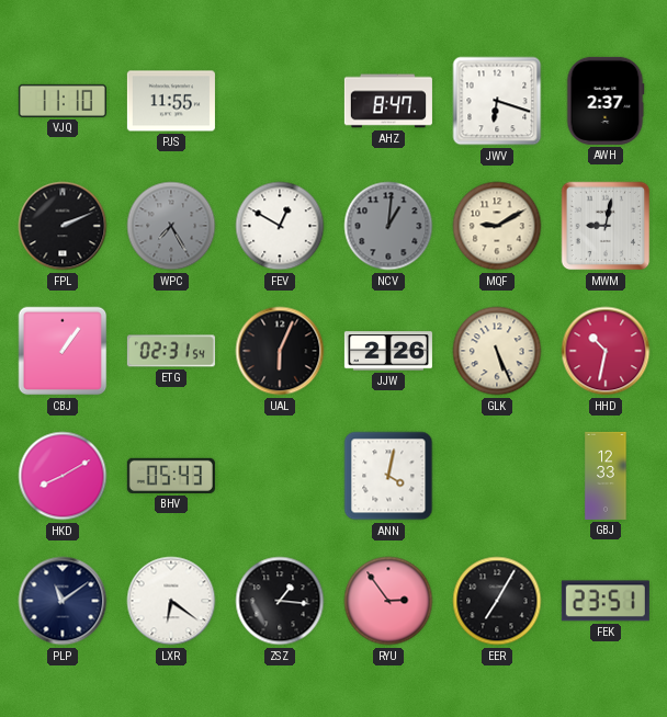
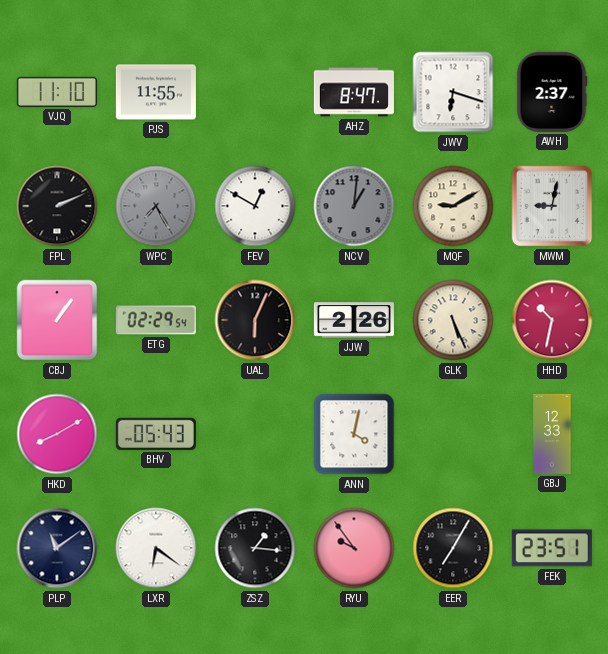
ETG: 02:31 -> 02:29 (156, 320)
RYU: 2:54 -> 9:54 (354, 548)
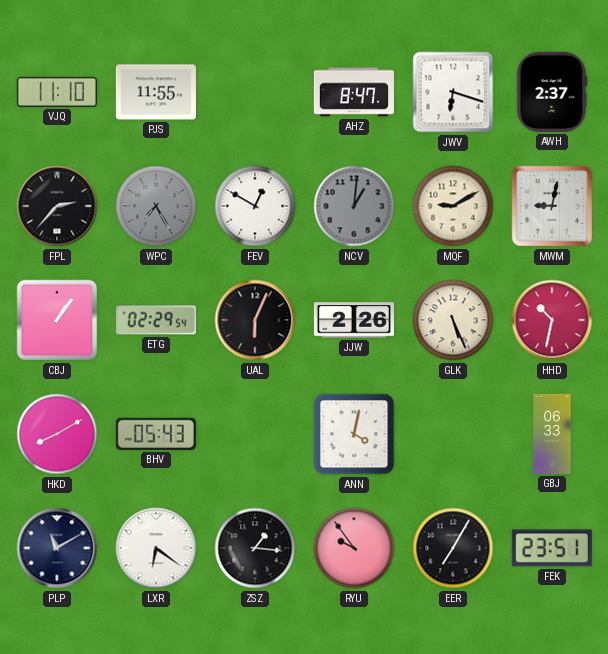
FPL: 2:11 -> 2:37 (57, 206)
GBJ: 12:33 -> 06:33 (552, 434)
PLP: 11:09 -> 11:10 (57, 548)
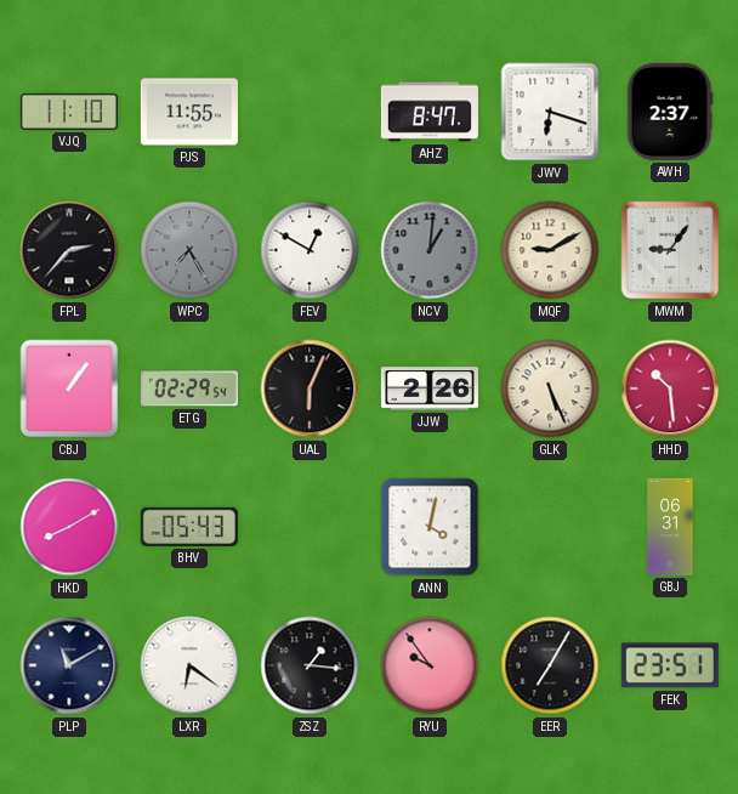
MWM: 9:02 -> 9:06 (670, 250)
HHD: 10:32 -> 10:29 (670, 389)
GBJ: 06:33 -> 06:31 (670, 527)
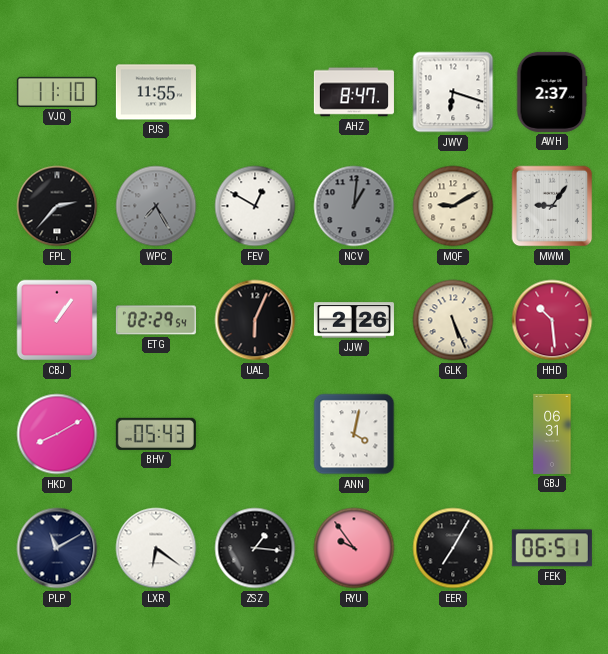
FEK: 23:51 -> 06:51 (552, 548)
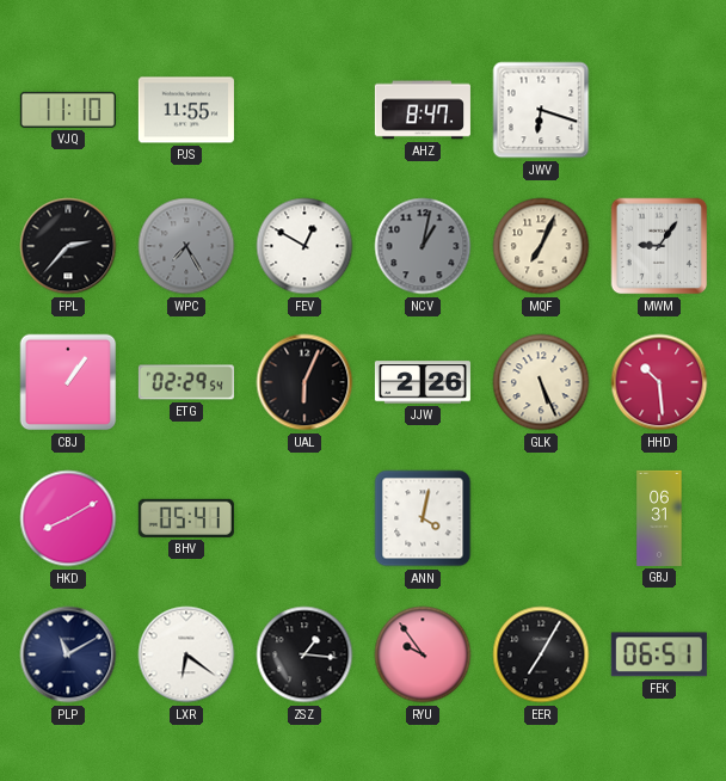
AWH: 2:37 -> none (552, 92)
NCV: 1:01 -> 1:02 (423, 246)
MQF: 9:10 -> 7:04 (541, 246)
BHV: 05:43 -> 05:41 (186, 518)
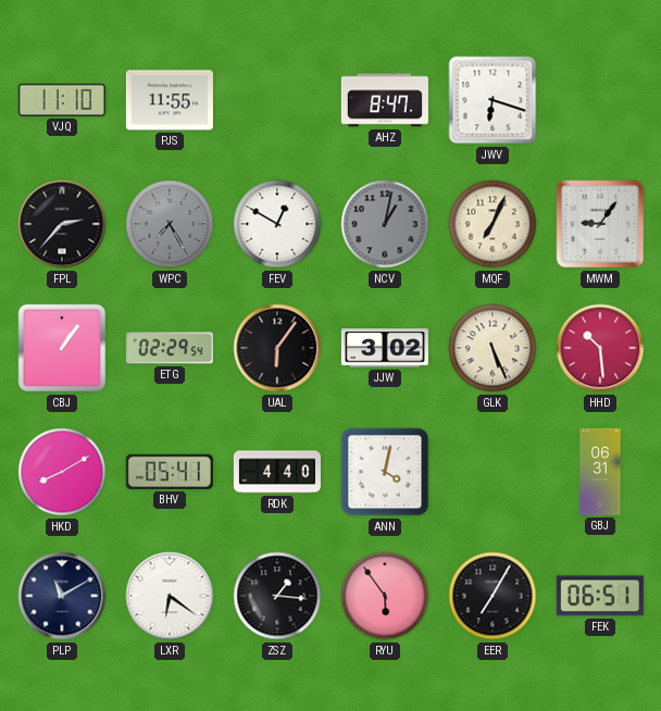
UAL: 6:04 -> 6:06 (277, 348)
JJW: 2:26 -> 3:02 (385, 348)
RDK: none -> 4:40 (277, 472)
RYU: 9:54 -> 5:54 (385, 596)
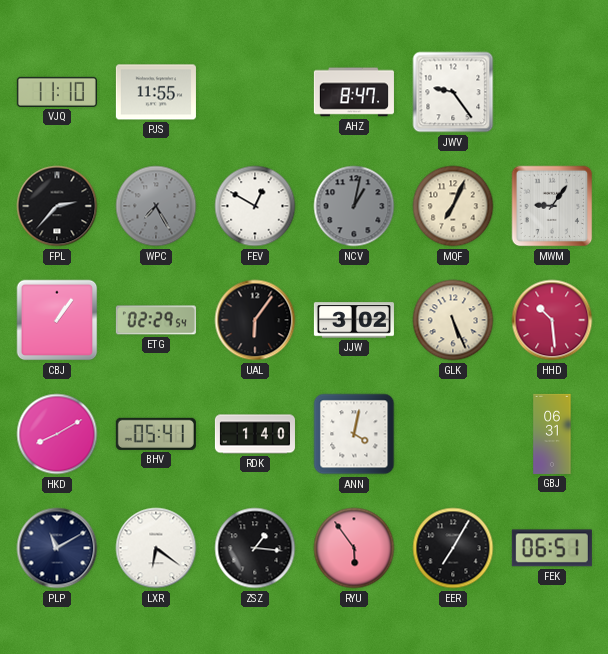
JWV: 6:18 -> 9:24 (453, 92)
RDK: 4:40 -> 1:40 (255, 434)
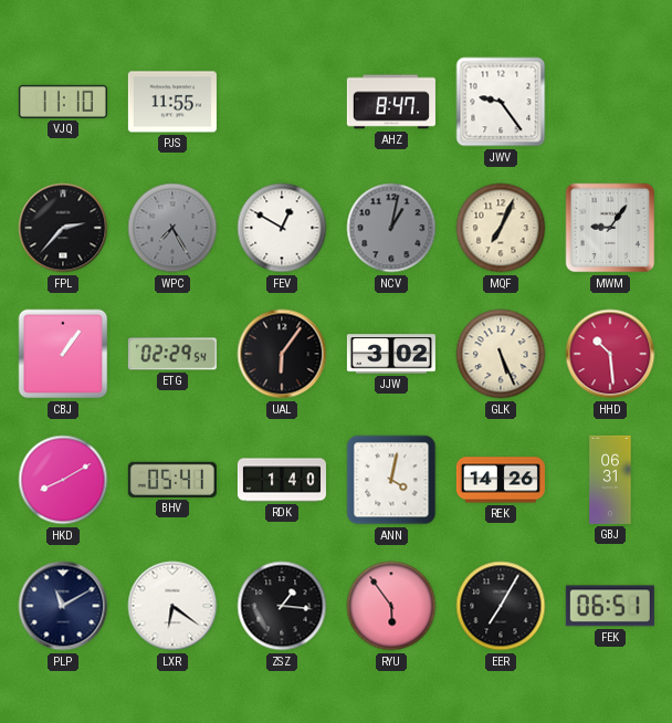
REK: none -> 14:26 (501, 480)
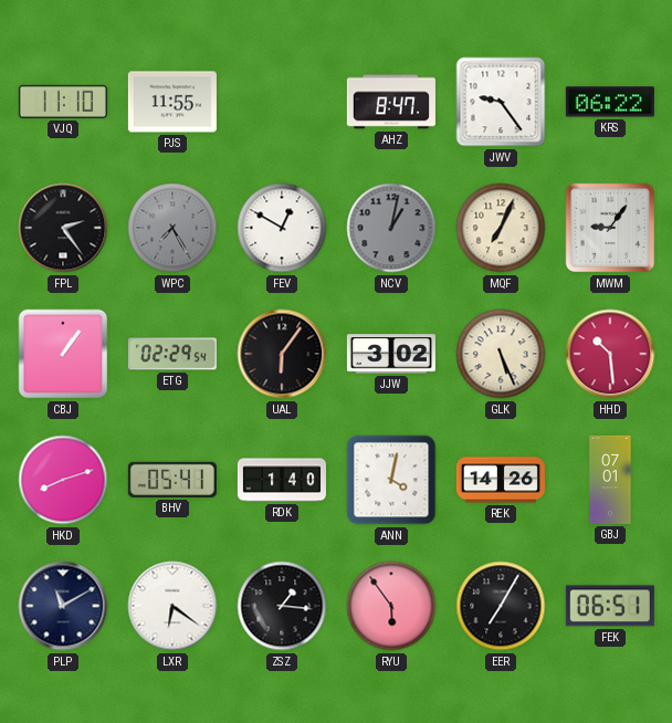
KRS: none -> 06:22 (610, 102)
FPL: 2:37 -> 2:24 (63, 228)
HKD: 8:10 -> 8:12 (63, 480)
GBJ: 06:31 -> 07:01 (610, 480)
